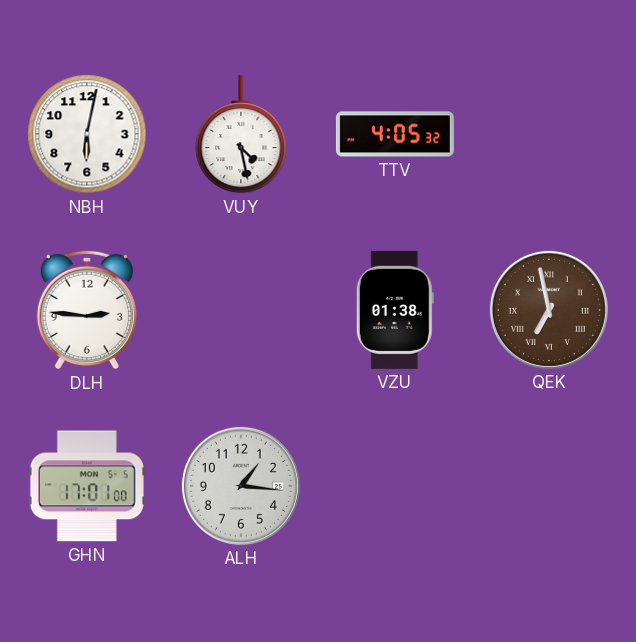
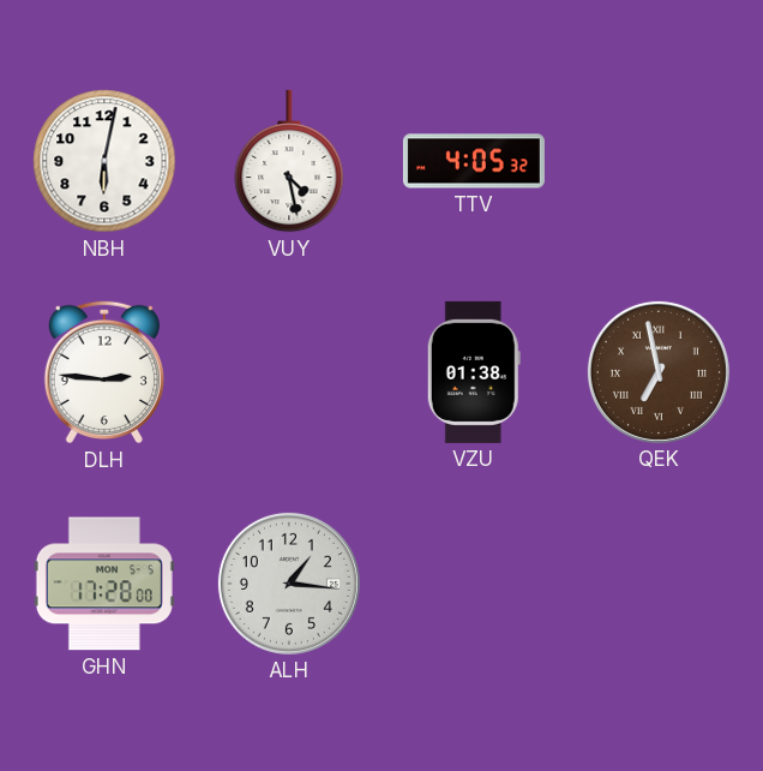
GHN: 17:01 -> 17:28 (104, 584)
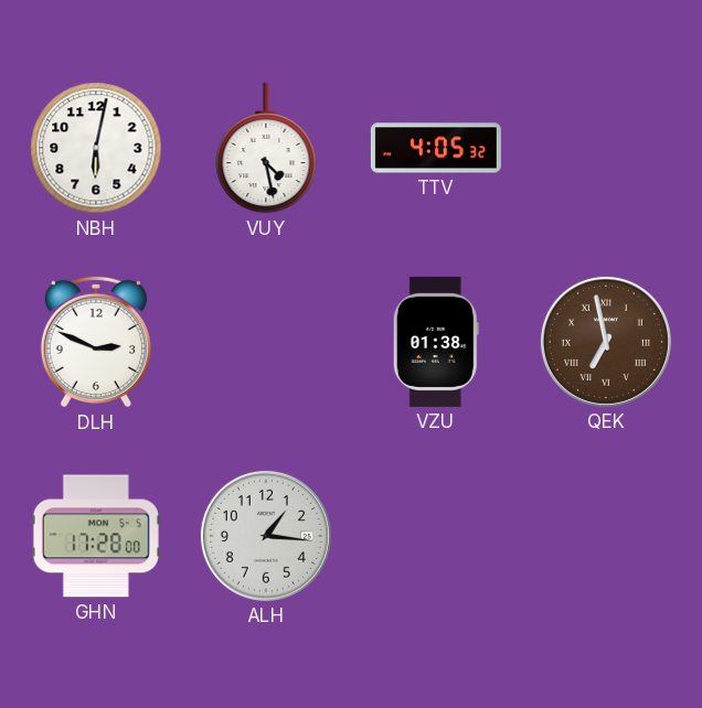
DLH: 2:46 -> 2:49 (96, 342)
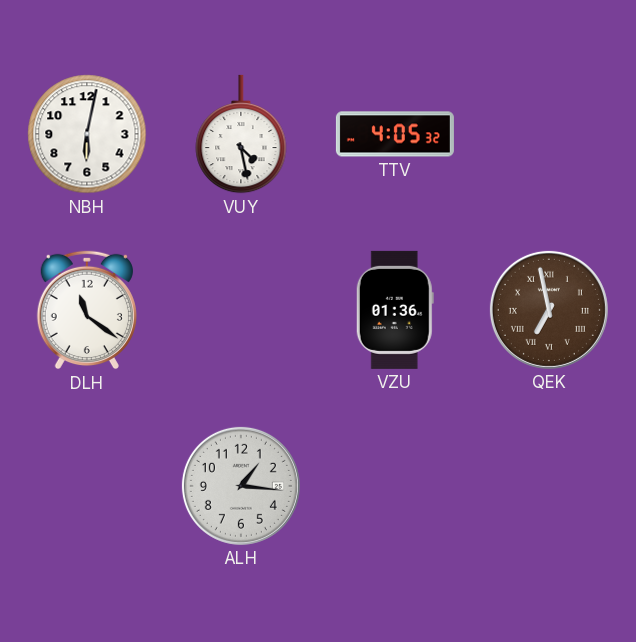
DLH: 2:49 -> 11:21 (87, 310)
VZU: 01:38 -> 01:36 (395, 310)
GHN: 17:28 -> none (96, 536)
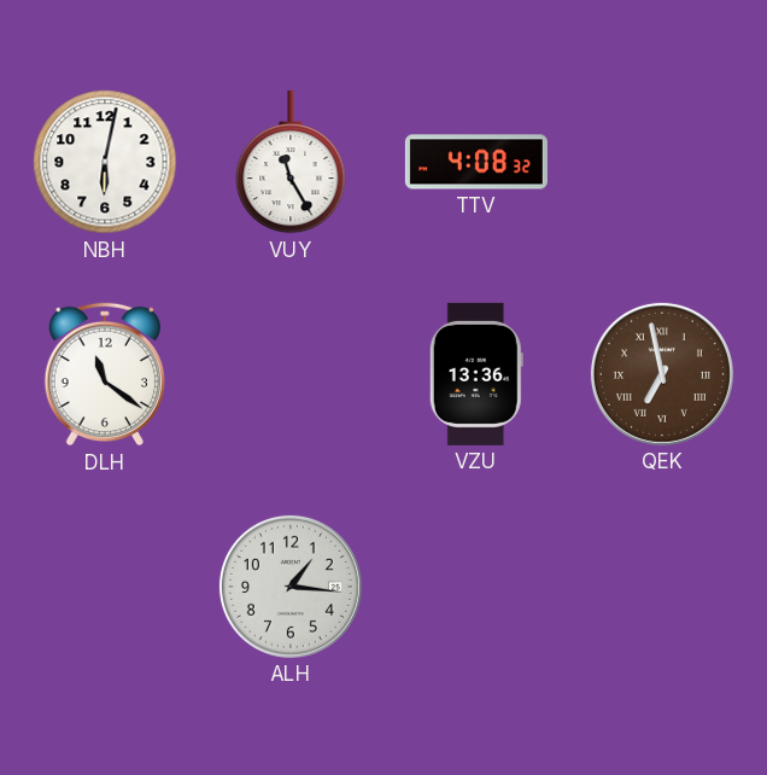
VUY: 4:28 -> 11:25 (291, 162)
TTV: 4:05 -> 4:08 (476, 162)
VZU: 01:36 -> 13:36 (476, 374)
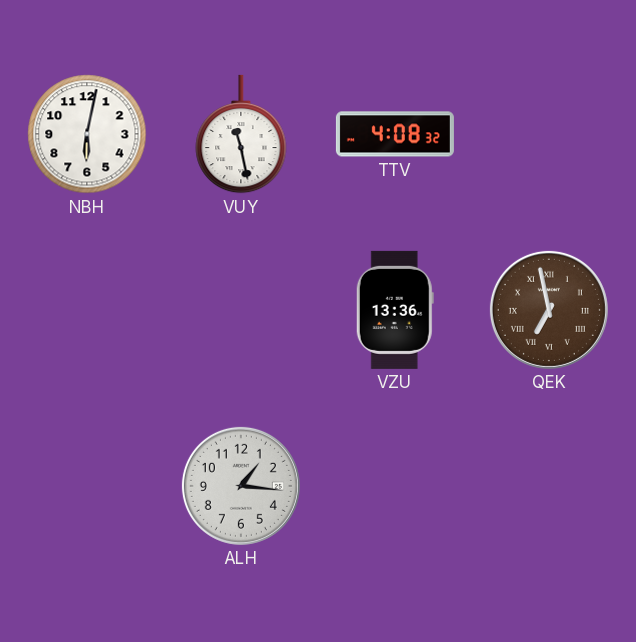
VUY: 11:25 -> 11:28 (241, 134)
DLH: 11:21 -> none (105, 374)
